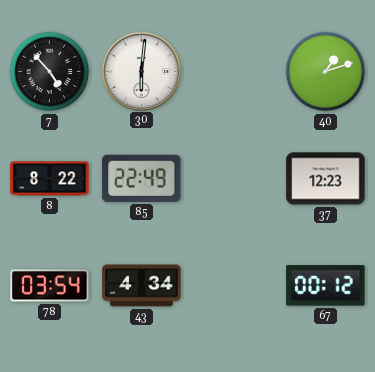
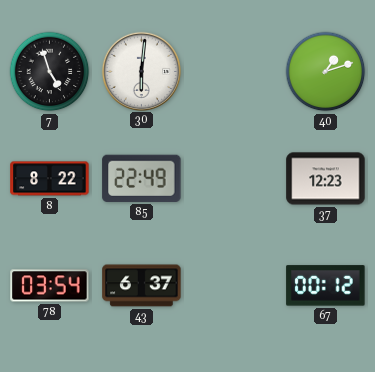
7: 4:53 -> 4:57 (50, 72)
43: 4:34 -> 6:37 (142, 286)
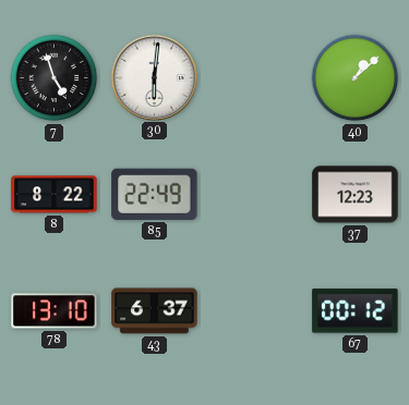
40: 1:12 -> 1:08 (356, 78)
78: 03:54 -> 13:10 (55, 311)
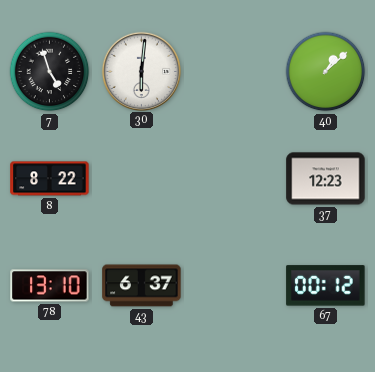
85: 22:49 -> none (155, 194)
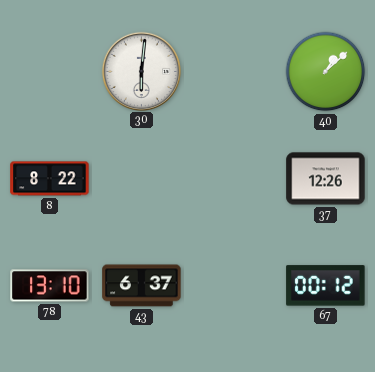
7: 4:57 -> none (50, 72)
37: 12:23 -> 12:26 (326, 179)
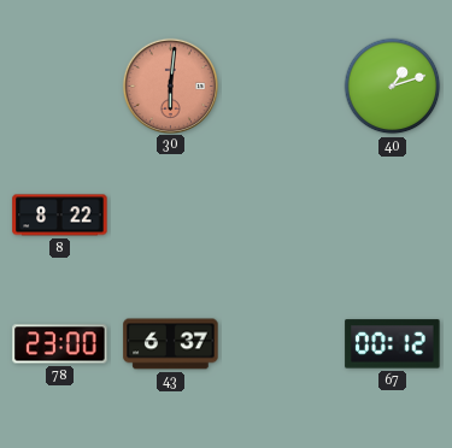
30 dial: white -> salmon (170, 86)
40: 1:08 -> 1:12 (393, 87)
37: 12:26 -> none (326, 179)
78: 13:10 -> 23:00 (60, 344)
